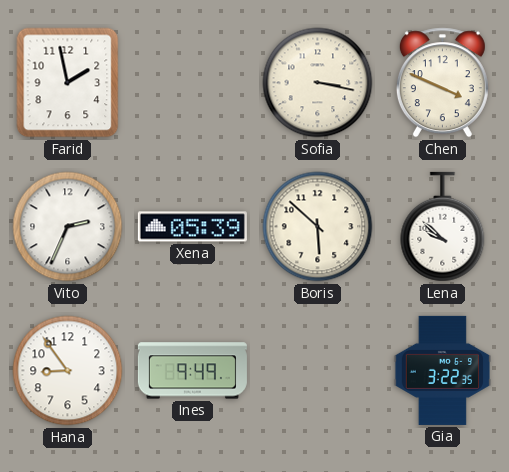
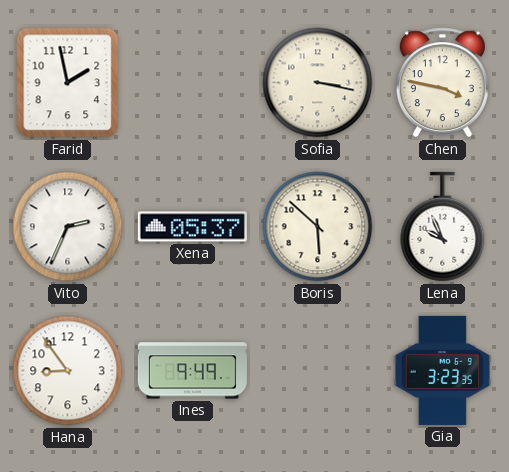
Chen: 3:49 -> 3:47 (442, 83)
Xena: 05:39 -> 05:37 (192, 227)
Lena: 9:52 -> 9:56 (443, 227)
Gia: 3:22 -> 3:23 (442, 370)
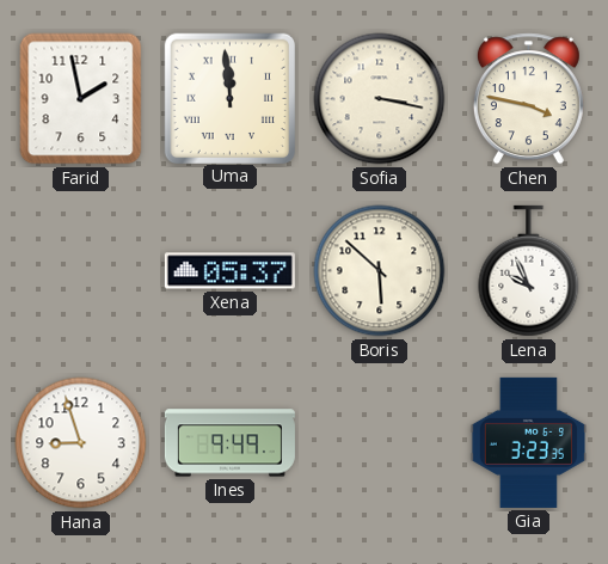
Uma: none -> 11:59 (229, 98)
Vito: 2:34 -> none (68, 227)
Hana: 8:54 -> 8:57 (81, 443)
